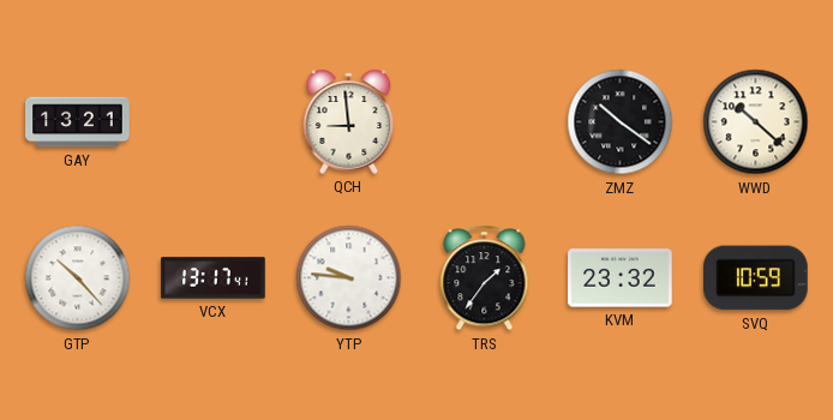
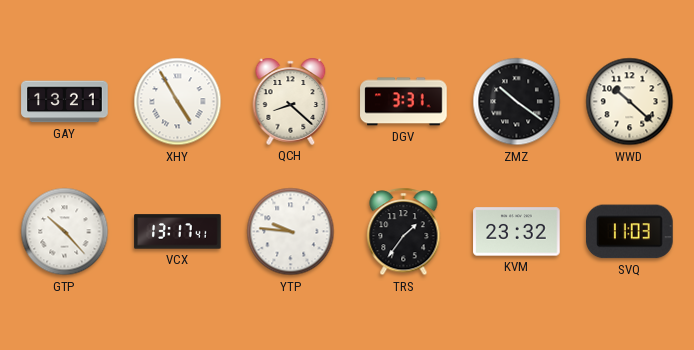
XHY: none -> 4:55 (178, 102)
QCH: 8:59 -> 8:22 (291, 101)
DGV: none -> 3:31 (404, 102)
SVQ: 10:59 -> 11:03 (630, 232)
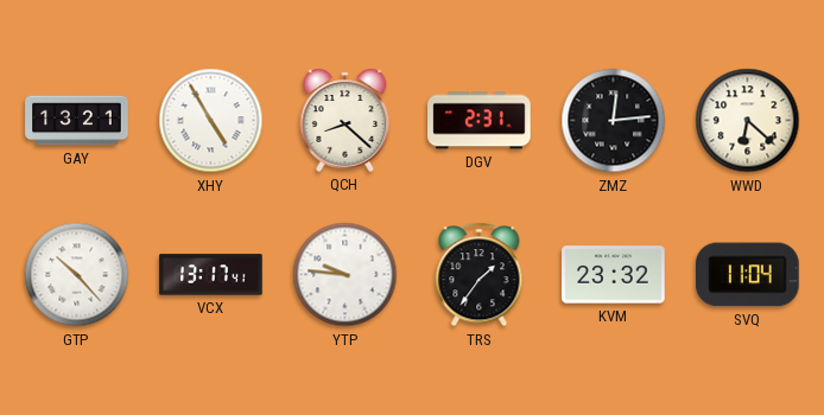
DGV: 3:31 -> 2:31 (480, 121)
ZMZ: 10:21 -> 12:14 (614, 121)
WWD: 10:22 -> 6:22 (748, 121)
SVQ: 11:03 -> 11:04 (748, 275)
